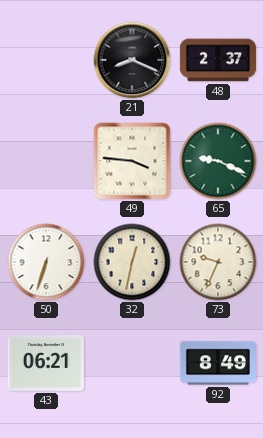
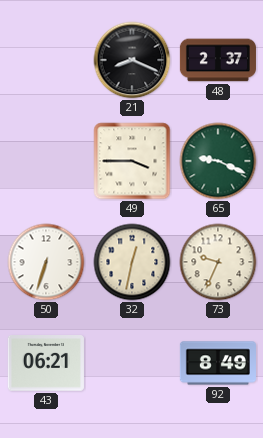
49: 3:46 -> 3:45 (132, 161)
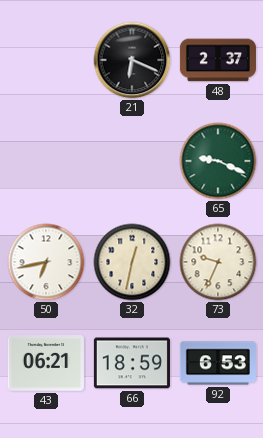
21: 8:19 -> 6:19 (132, 60)
49: 3:45 -> none (132, 161)
50: 6:33 -> 6:43 (46, 262)
66: none -> 18:59 (132, 363)
92: 8:49 -> 6:53 (218, 363)
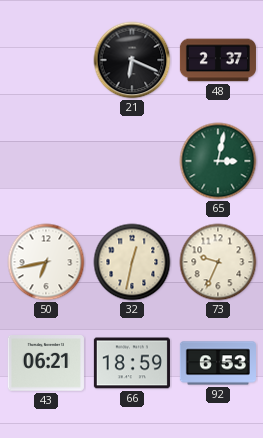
65: 9:19 -> 3:02 (218, 161)
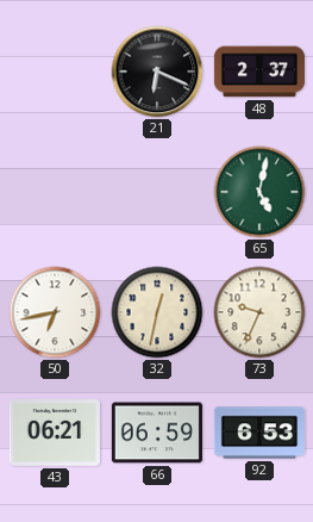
65: 3:02 -> 5:02 (259, 192)
66: 18:59 -> 06:59 (157, 433)
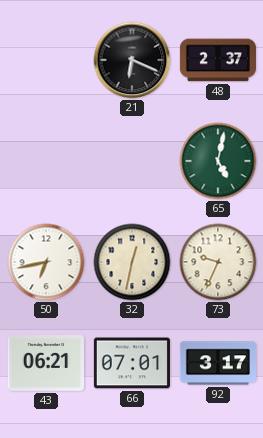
66: 06:59 -> 07:01 (132, 363)
92: 6:53 -> 3:17 (218, 363)
